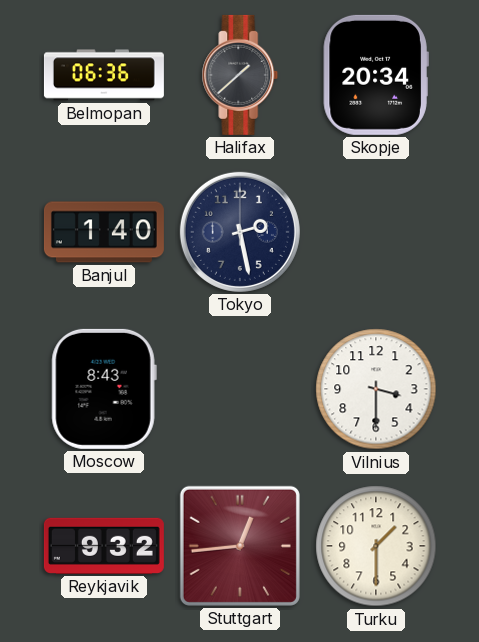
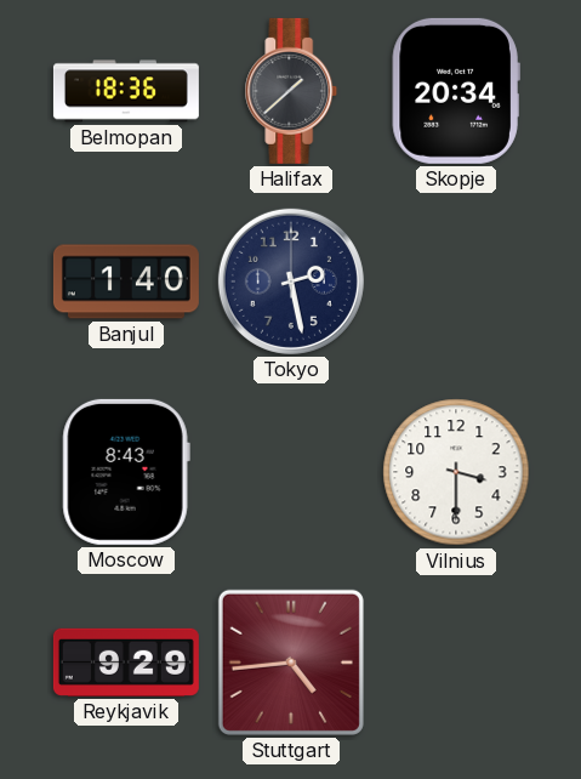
Belmopan: 06:36 -> 18:36 (126, 91)
Reykjavik: 9:32 -> 9:29 (126, 663)
Stuttgart: 12:44 -> 4:44 (291, 663)
Turku: 1:30 -> none (376, 546)
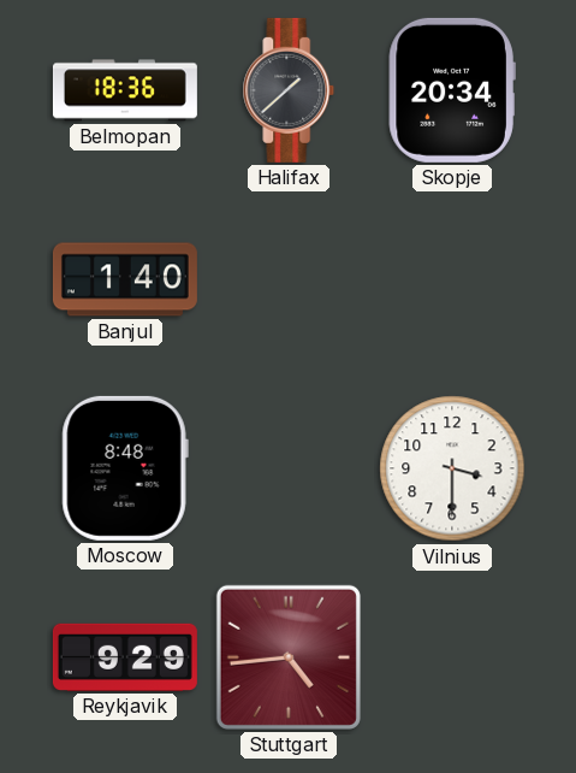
Tokyo: 2:28 -> none (291, 282)
Moscow: 8:43 -> 8:48 (125, 468)
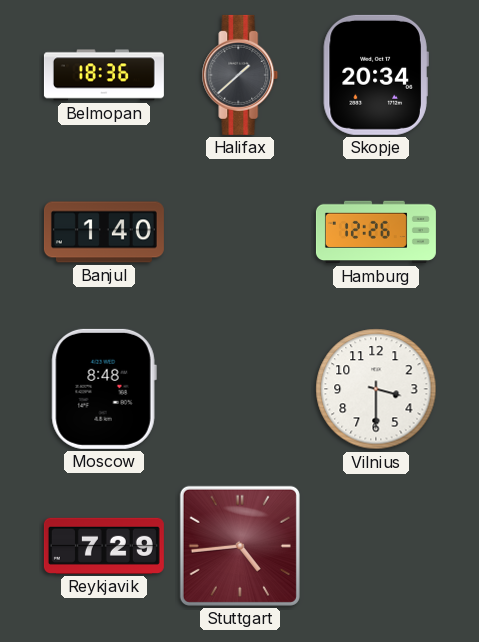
Hamburg: none -> 12:26 (376, 232)
Reykjavik: 9:29 -> 7:29 (104, 546)
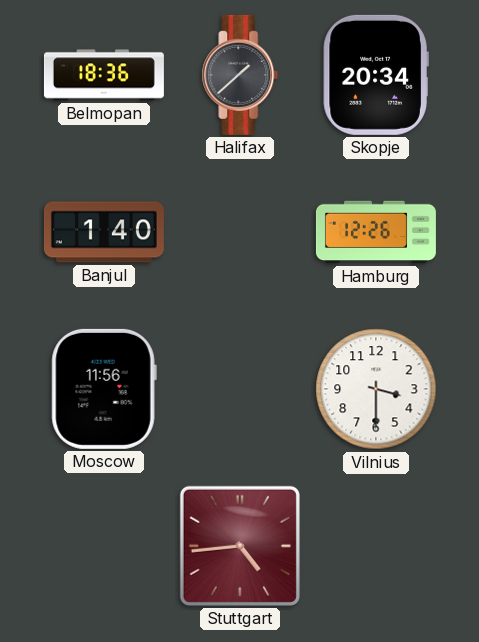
Moscow: 8:48 -> 11:56 (104, 389)
Reykjavik: 7:29 -> none (104, 546)
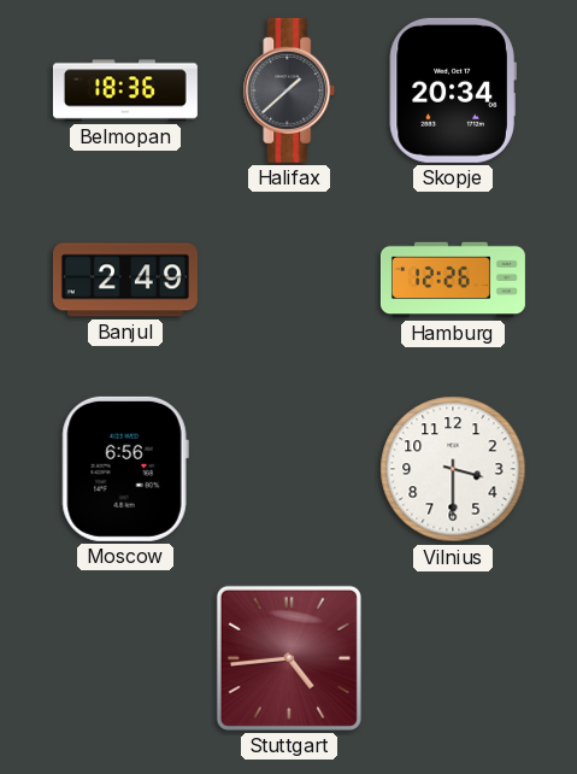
Banjul: 1:40 -> 2:49 (125, 280)
Moscow: 11:56 -> 6:56 (125, 469)
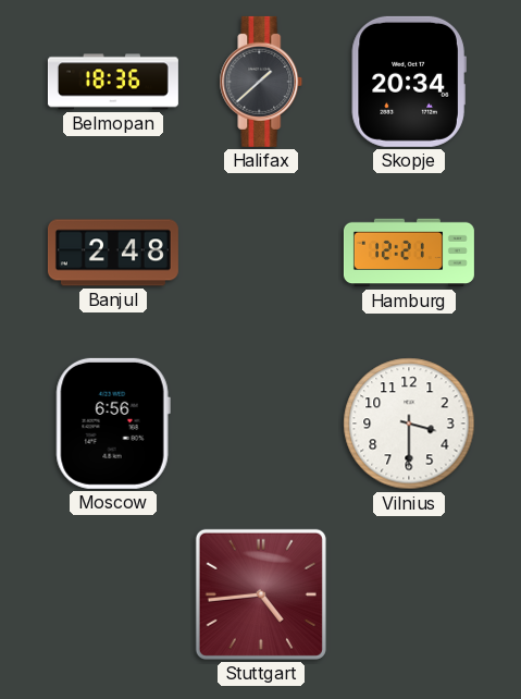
Banjul: 2:49 -> 2:48 (113, 253)
Hamburg: 12:26 -> 12:21 (409, 253)
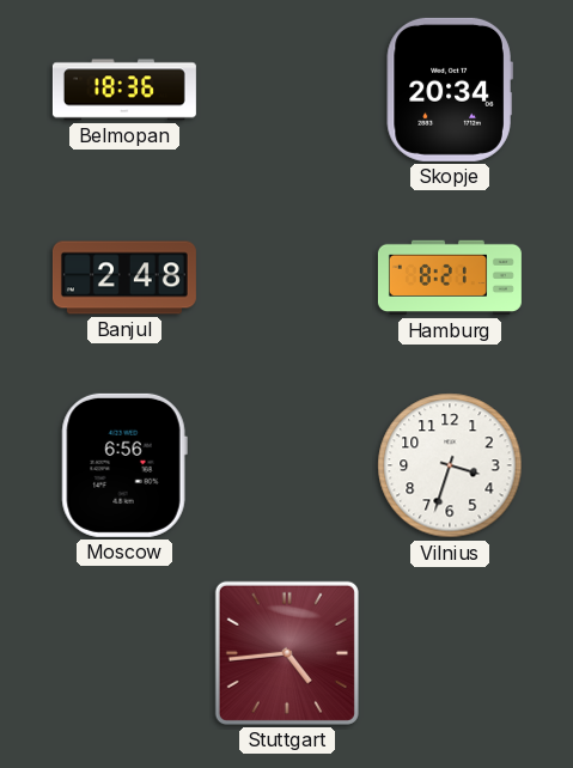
Halifax: 1:38 -> none (261, 82)
Hamburg: 12:21 -> 8:21 (450, 278)
Vilnius: 3:30 -> 3:33 (450, 465)
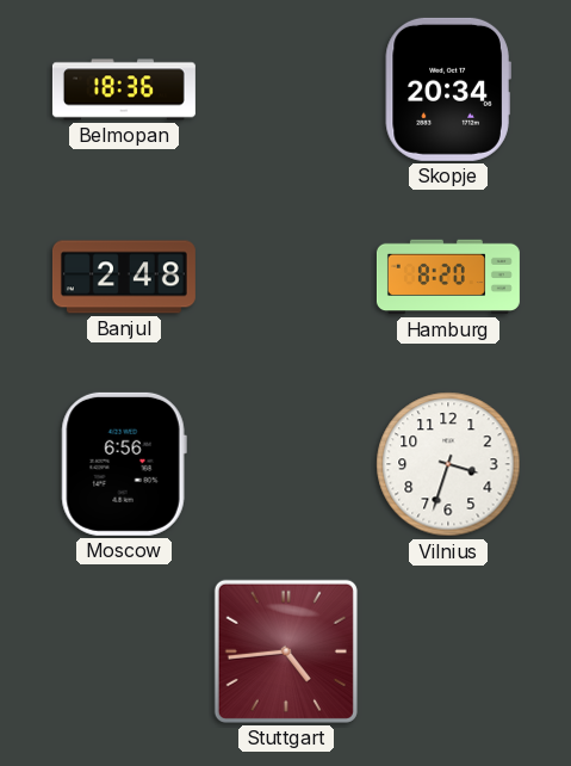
Hamburg: 8:21 -> 8:20 (448, 277)
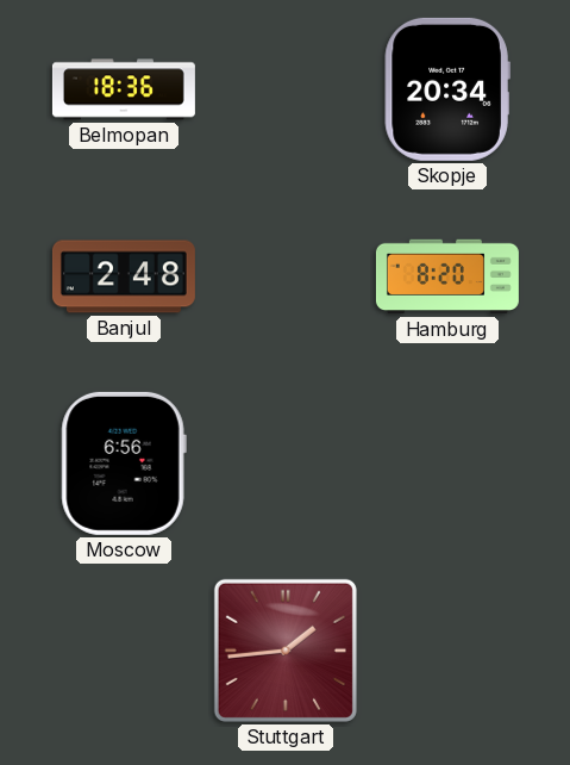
Vilnius: 3:33 -> none (448, 464)
Stuttgart: 4:44 -> 1:44 (286, 651)
